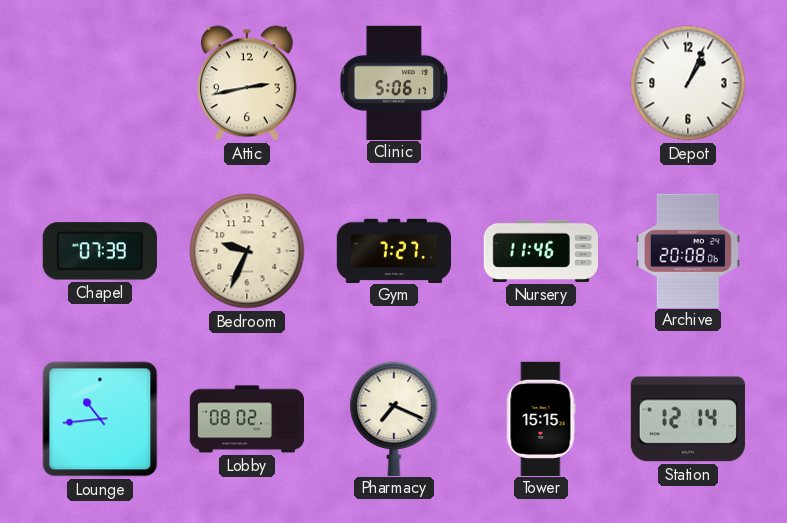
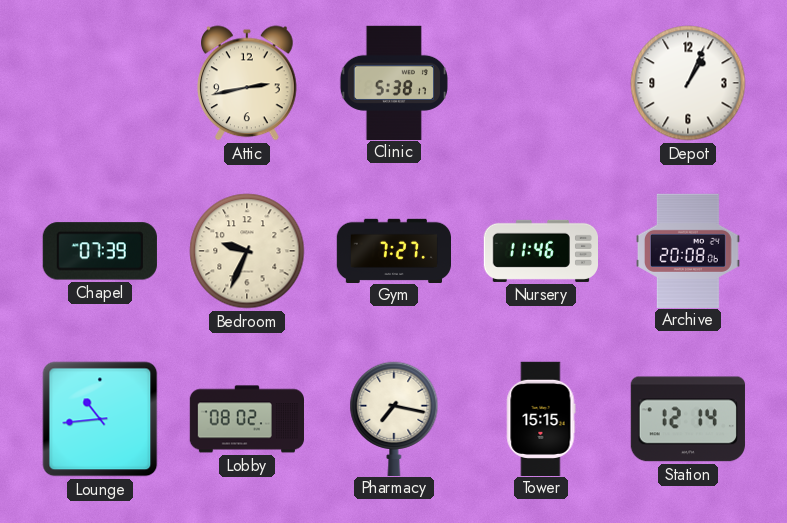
Clinic: 5:06 -> 5:38 (394, 82)
Pharmacy: 7:19 -> 7:17 (394, 418)
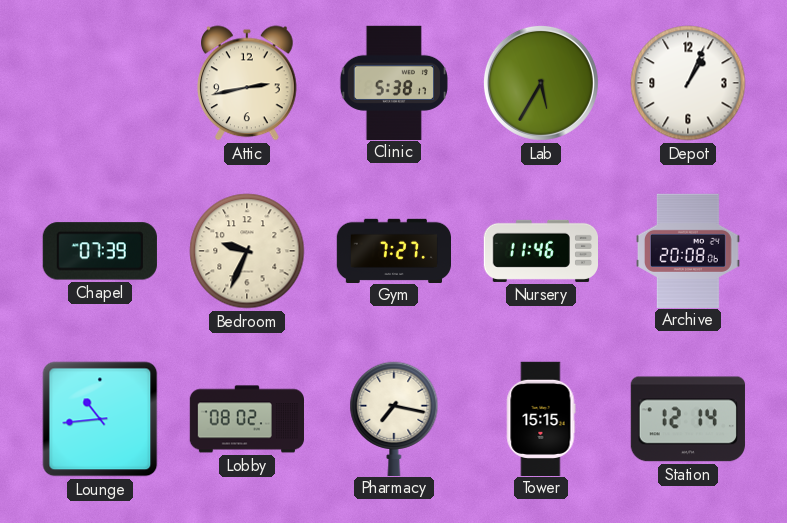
Lab: none -> 5:35 (541, 83)
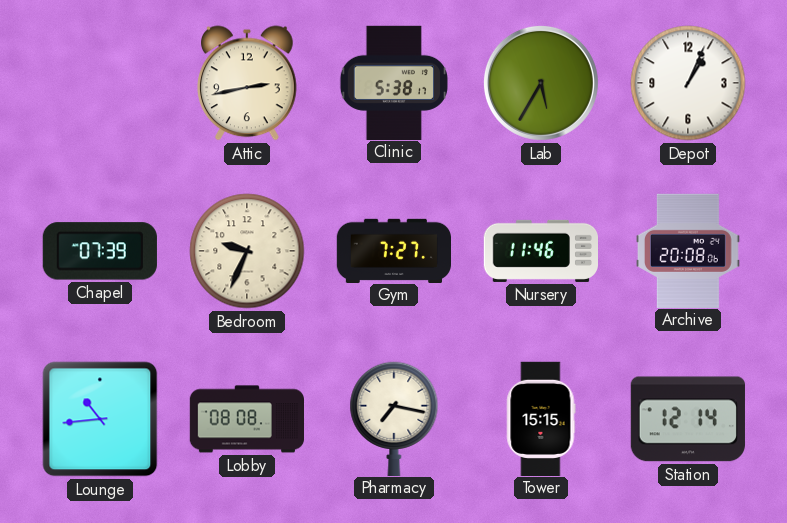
Lobby: 08:02 -> 08:08 (246, 419)
